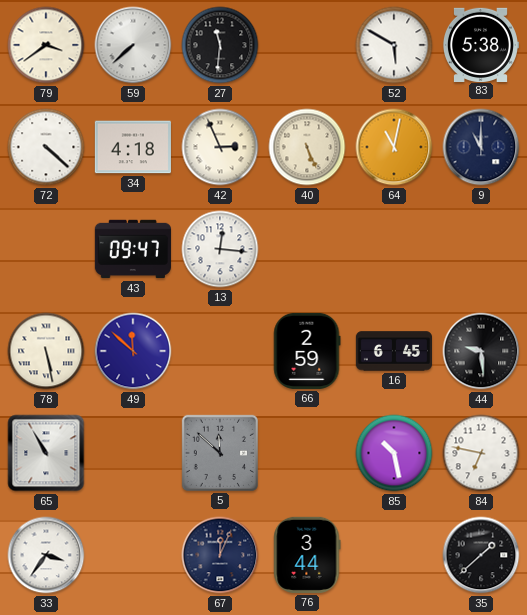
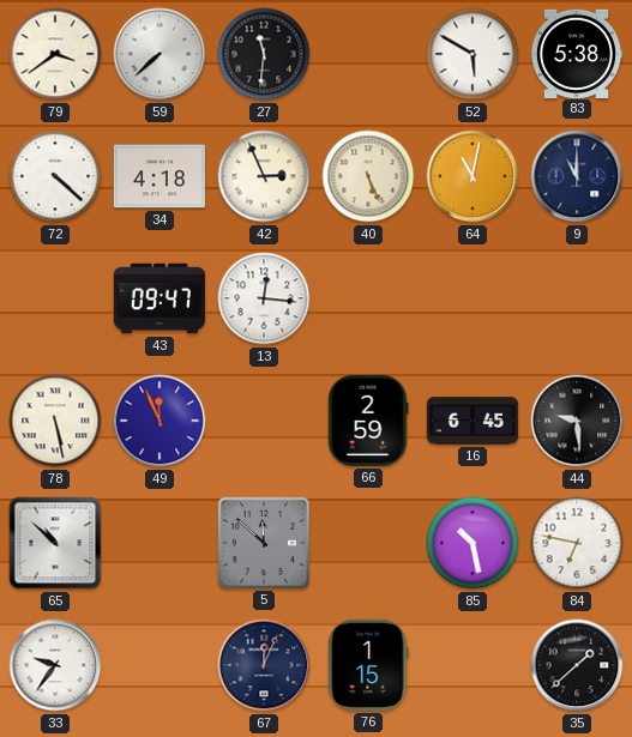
49: 11:52 -> 11:56 (159, 421)
65: 10:55 -> 10:52 (55, 543)
33: 3:36 -> 9:36 (55, 665)
76: 3:44 -> 1:15 (368, 665)
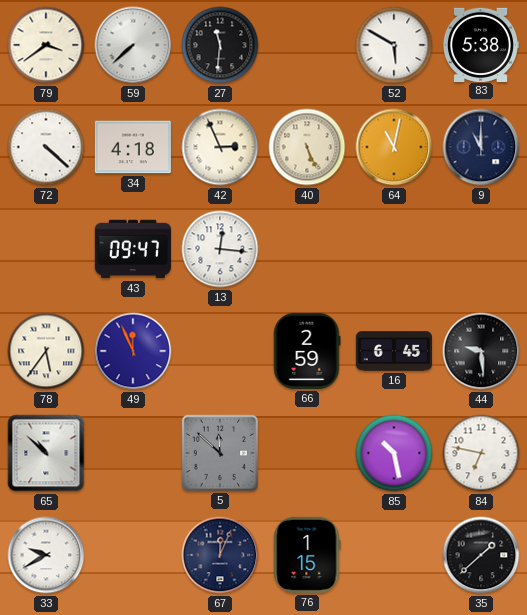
78: 5:28 -> 5:36 (46, 351)
33: 9:36 -> 9:40 (46, 555)
